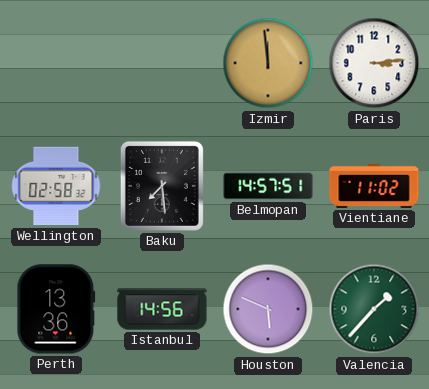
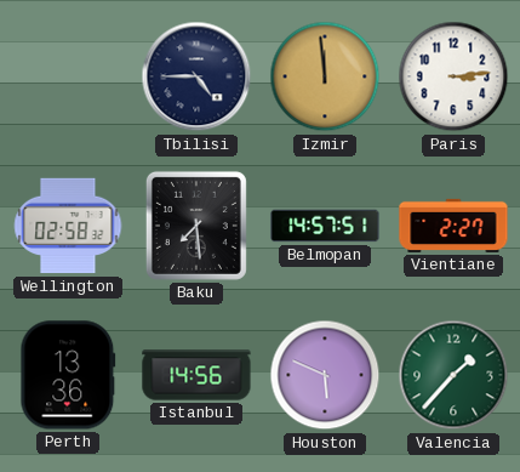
Tbilisi: none -> 4:45 (196, 76)
Vientiane: 11:02 -> 2:27 (453, 226)
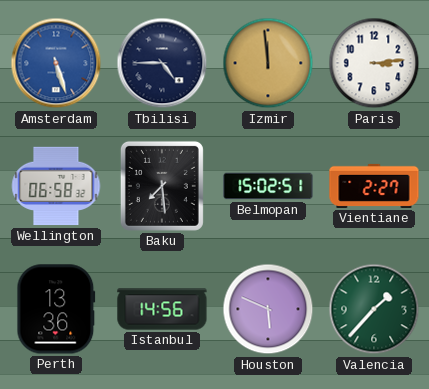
Amsterdam: none -> 5:27 (56, 63)
Wellington: 02:58 -> 06:58 (56, 186)
Belmopan: 14:57 -> 15:02 (268, 186)
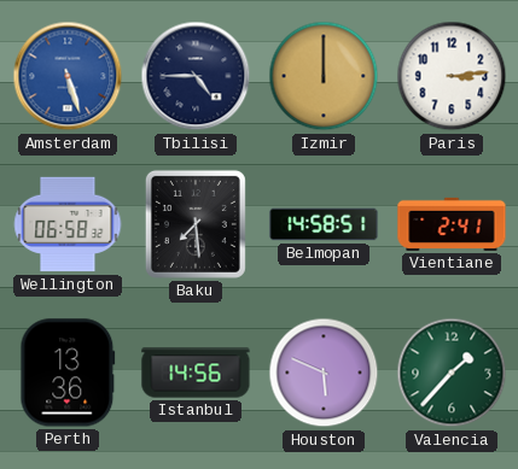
Izmir: 11:59 -> 12:00 (324, 76)
Belmopan: 15:02 -> 14:58 (324, 224)
Vientiane: 2:27 -> 2:41 (452, 224)
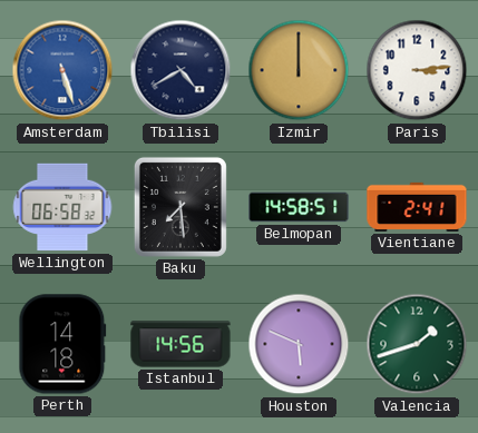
Tbilisi: 4:45 -> 4:40 (181, 70)
Perth: 13:36 -> 14:18 (62, 344)
Valencia: 1:37 -> 1:42 (417, 344)
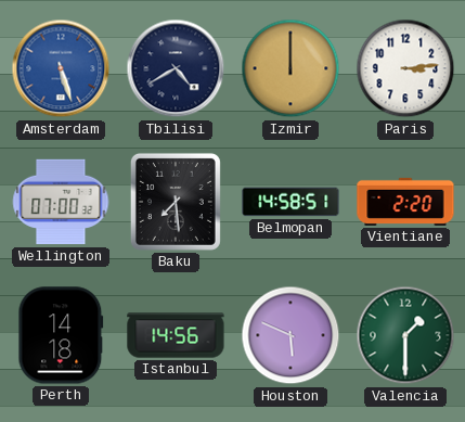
Wellington: 06:58 -> 07:00 (61, 202)
Vientiane: 2:41 -> 2:20 (405, 202)
Valencia: 1:42 -> 1:30 (405, 335)
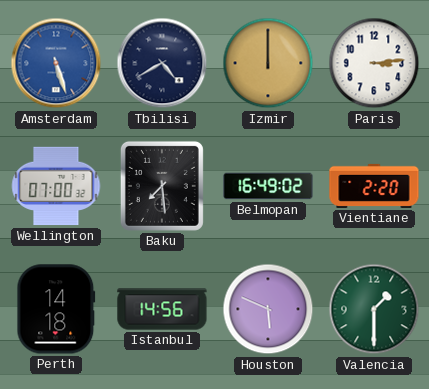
Belmopan: 14:58 -> 16:49 (268, 186)
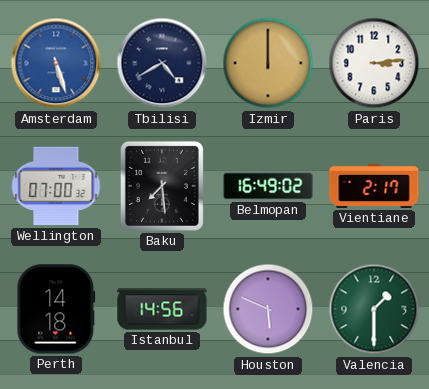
Vientiane: 2:20 -> 2:17 (374, 186)
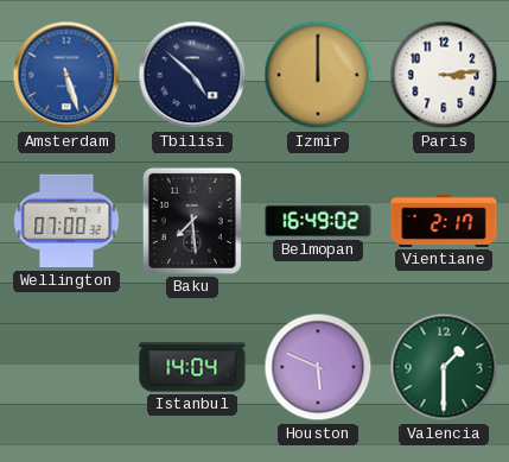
Tbilisi: 4:40 -> 4:52 (192, 75)
Perth: 14:18 -> none (56, 309)
Istanbul: 14:56 -> 14:04 (192, 367)
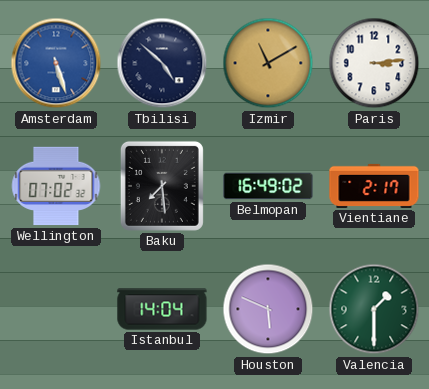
Izmir: 12:00 -> 11:10 (268, 63)
Wellington: 07:00 -> 07:02 (56, 186)
